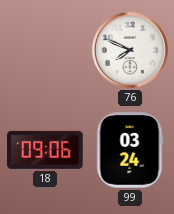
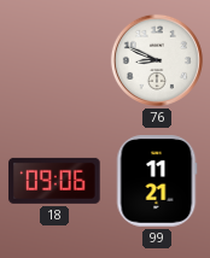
76: 7:49 -> 8:49 (157, 60)
99: 03:24 -> 11:21 (157, 181)
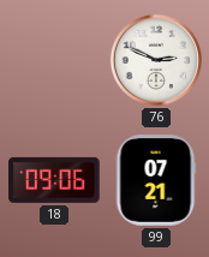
76: 8:49 -> 2:49 (156, 60)
99: 11:21 -> 07:21 (156, 180)
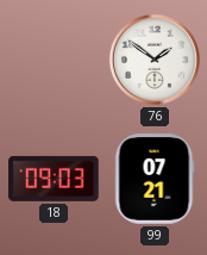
76: 2:49 -> 1:51 (155, 60)
18: 09:06 -> 09:03 (54, 179)
